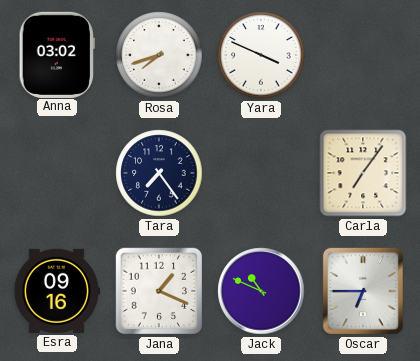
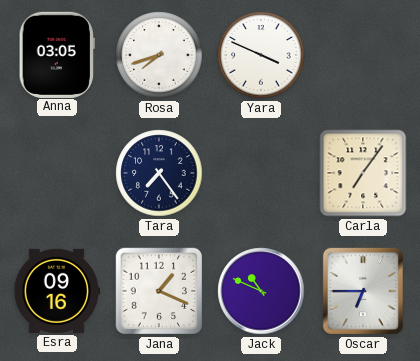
Anna: 03:02 -> 03:05 (57, 54)
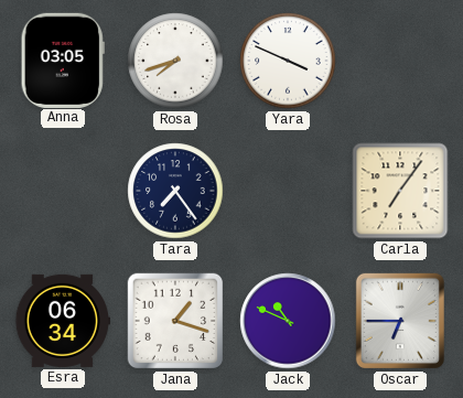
Esra: 09:16 -> 06:34 (62, 321)
Jana: 1:19 -> 1:18 (175, 321)
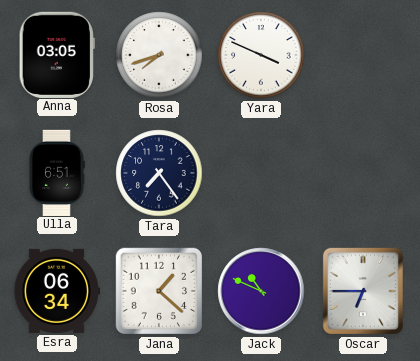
Ulla: none -> 6:51 (57, 172)
Carla: 7:06 -> none (400, 191)
Jana: 1:18 -> 1:22 (159, 291)
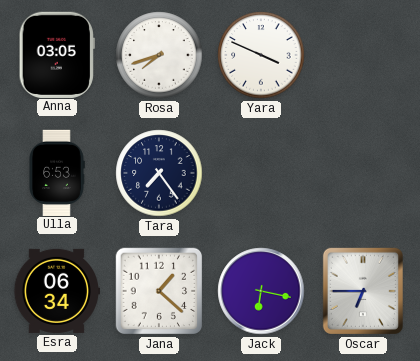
Ulla: 6:51 -> 6:53 (57, 172)
Jack: 10:49 -> 6:17 (261, 291)
